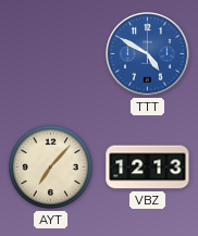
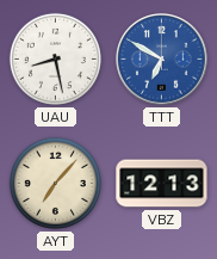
UAU: none -> 8:28 (55, 58)
TTT: 4:50 -> 6:50 (162, 60)
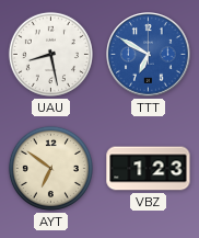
AYT: 7:07 -> 6:51 (50, 168)
VBZ: 12:13 -> 1:23 (149, 169)
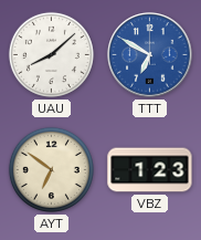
UAU: 8:28 -> 8:08 (51, 54)
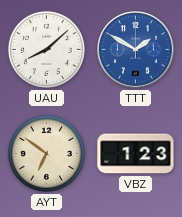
TTT: 6:50 -> 1:50 (136, 50)
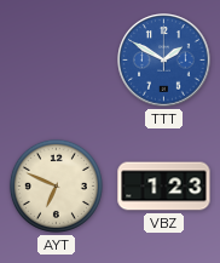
UAU: 8:08 -> none (46, 49)
AYT: 6:51 -> 6:49 (56, 185)
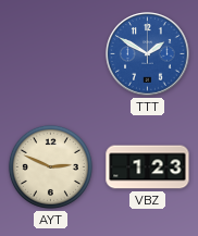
AYT: 6:49 -> 2:49 (50, 166)
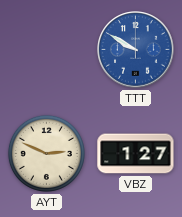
TTT: 1:50 -> 9:50 (136, 50)
VBZ: 1:23 -> 1:27 (136, 154)
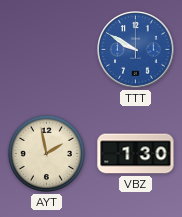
AYT: 2:49 -> 1:58 (46, 153)
VBZ: 1:27 -> 1:30 (136, 154)
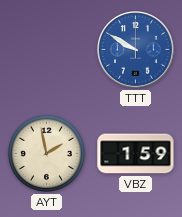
VBZ: 1:30 -> 1:59 (136, 154)
